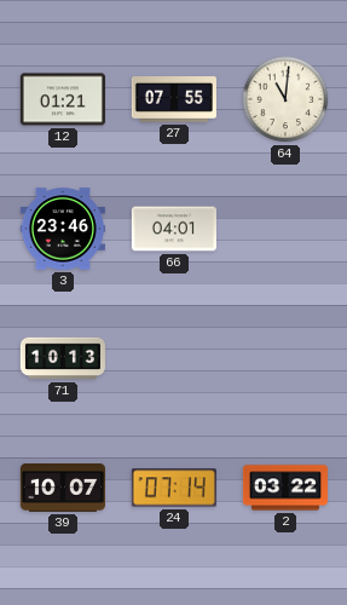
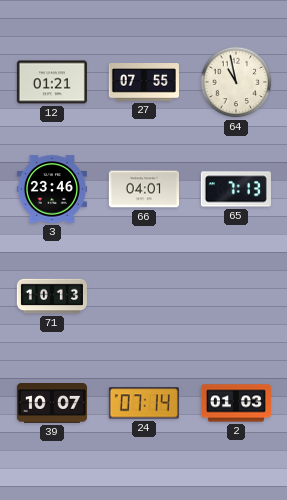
64: 11:01 -> 10:58 (236, 82)
65: none -> 7:13 (236, 189)
2: 03:22 -> 01:03 (236, 403)
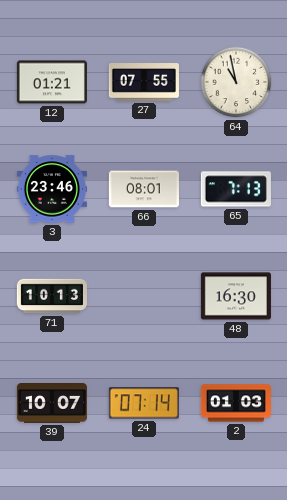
66: 04:01 -> 08:01 (144, 189)
48: none -> 16:30 (236, 296)
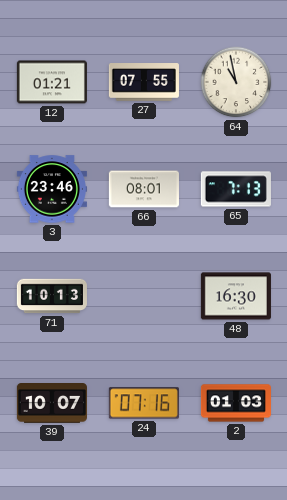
24: 07:14 -> 07:16 (144, 403)
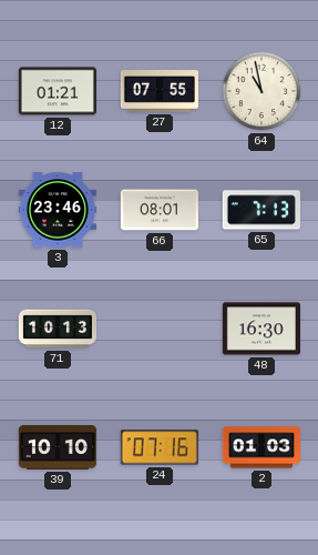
39: 10:07 -> 10:10 (58, 447)
